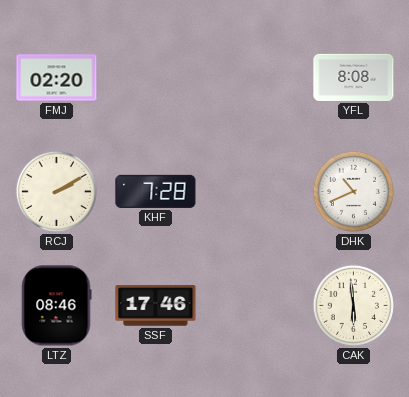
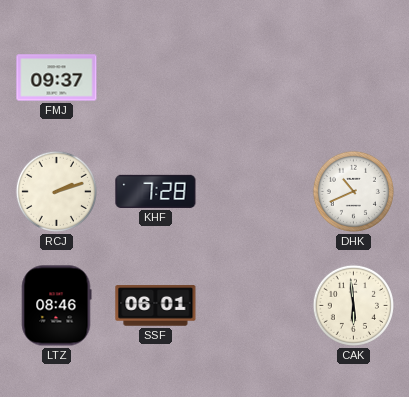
FMJ: 02:20 -> 09:37 (57, 78)
YFL: 8:08 -> none (354, 77)
RCJ: 2:10 -> 2:12 (56, 191)
SSF: 17:46 -> 06:01 (156, 306)
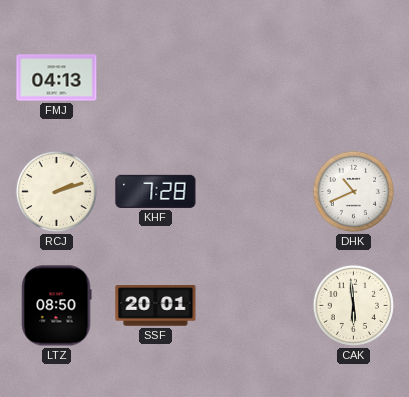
FMJ: 09:37 -> 04:13 (57, 78)
LTZ: 08:46 -> 08:50 (56, 306)
SSF: 06:01 -> 20:01 (156, 306)
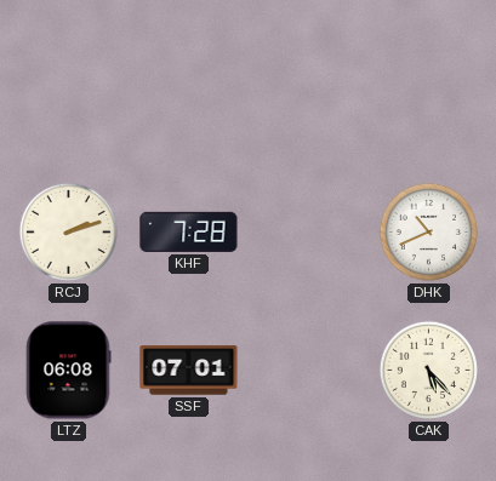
FMJ: 04:13 -> none (57, 78)
LTZ: 08:50 -> 06:08 (68, 371)
SSF: 20:01 -> 07:01 (189, 371)
CAK: 5:59 -> 5:23 (428, 370)
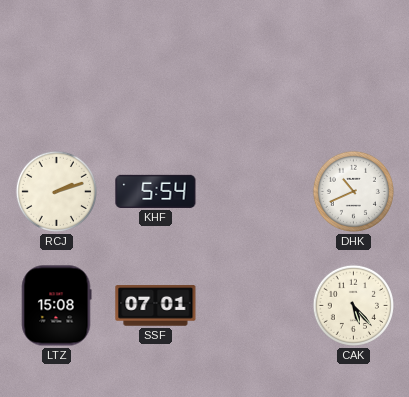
KHF: 7:28 -> 5:54 (156, 191)
LTZ: 06:08 -> 15:08 (56, 306)
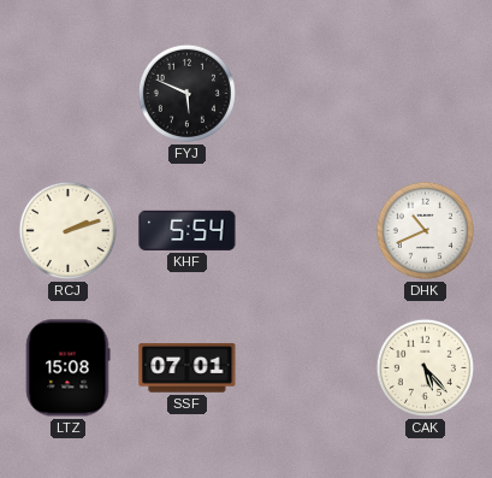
FYJ: none -> 5:49 (186, 93)
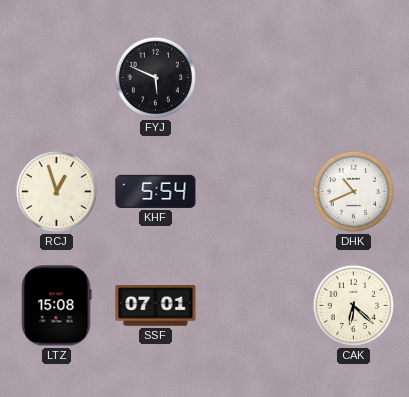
RCJ: 2:12 -> 12:57 (56, 191)
CAK: 5:23 -> 6:22 (353, 305)
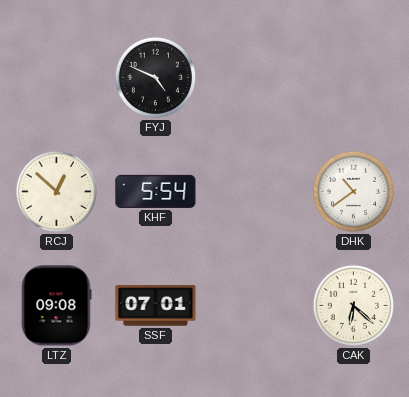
FYJ: 5:49 -> 4:49 (155, 77)
RCJ: 12:57 -> 12:52 (56, 191)
DHK: 10:41 -> 10:39 (353, 191)
LTZ: 15:08 -> 09:08 (56, 306)
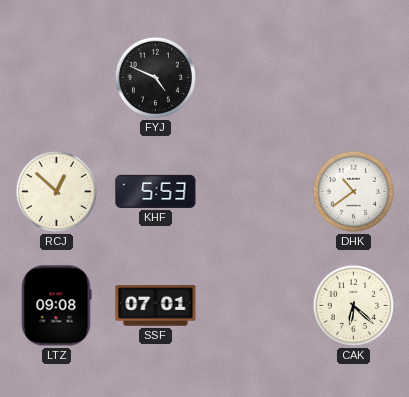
KHF: 5:54 -> 5:53 (156, 191)
